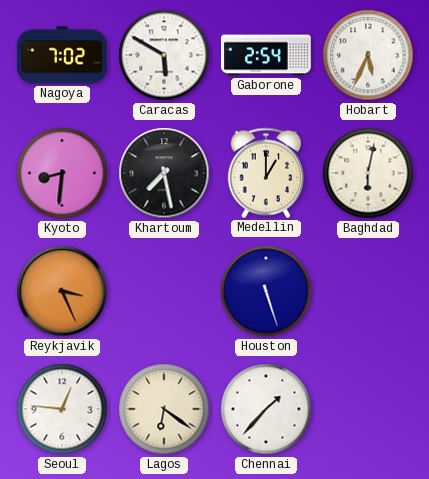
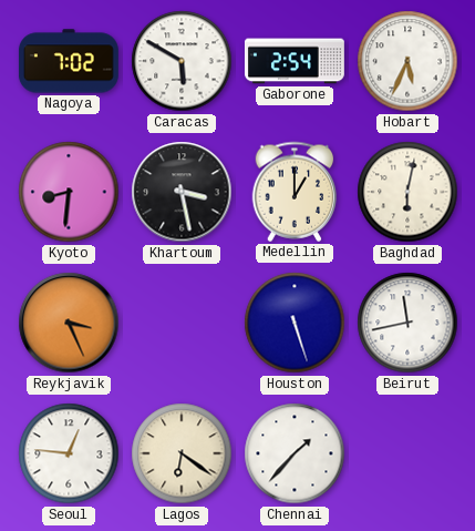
Khartoum: 7:28 -> 3:28 (182, 192)
Beirut: none -> 11:43 (407, 323)
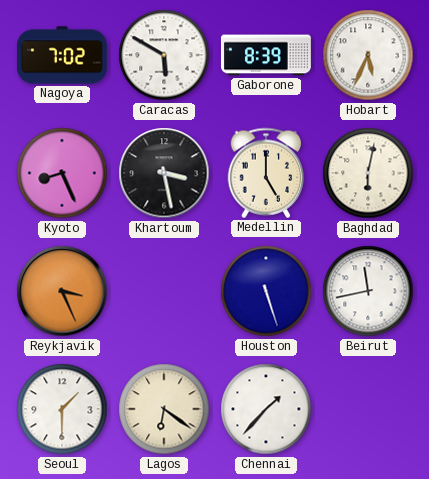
Gaborone: 2:54 -> 8:39 (266, 55)
Kyoto: 8:31 -> 8:26 (62, 173)
Medellin: 1:00 -> 5:00 (266, 173)
Seoul: 12:46 -> 1:30 (62, 409)
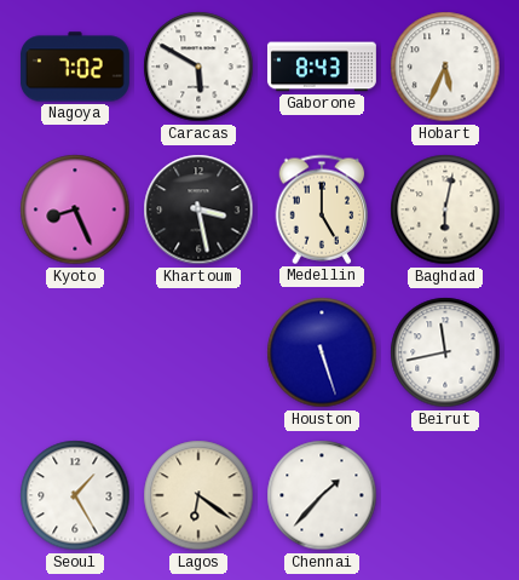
Gaborone: 8:39 -> 8:43 (322, 67)
Reykjavik: 3:26 -> none (62, 291)
Seoul: 1:30 -> 1:25 (75, 495)
